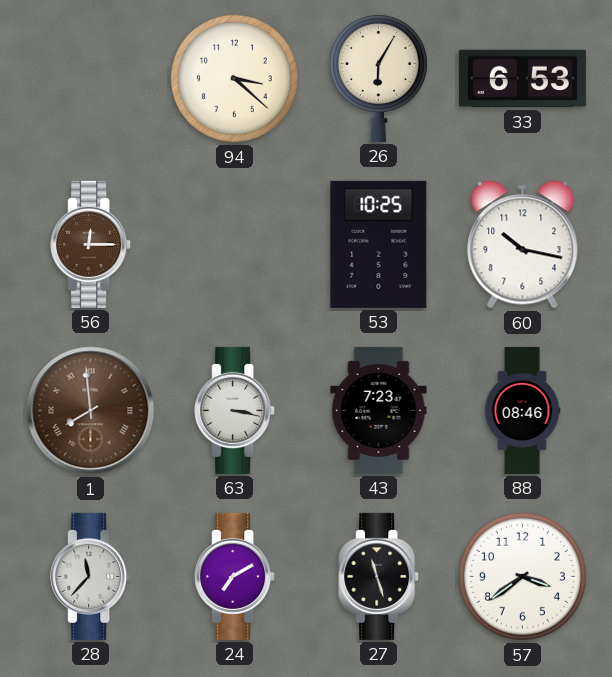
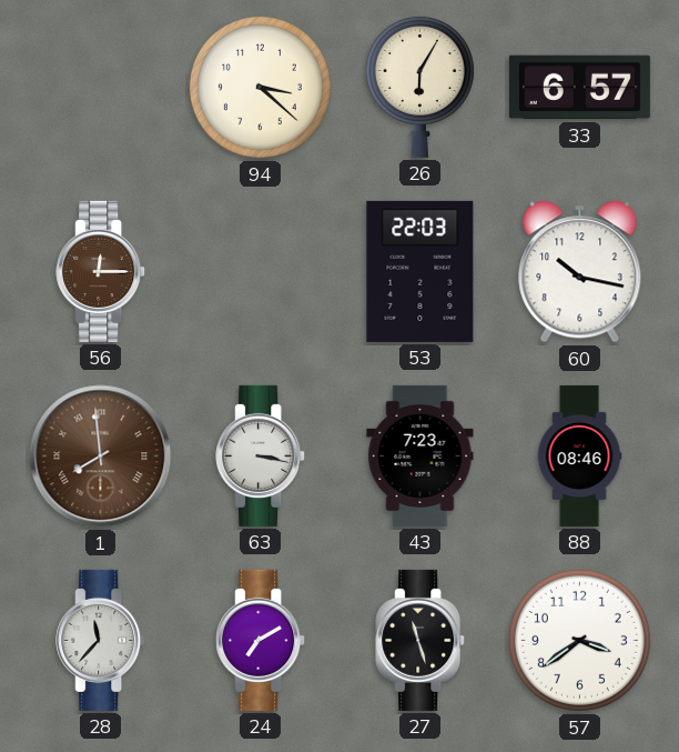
33: 6:53 -> 6:57 (579, 88)
53: 10:25 -> 22:03 (420, 271)
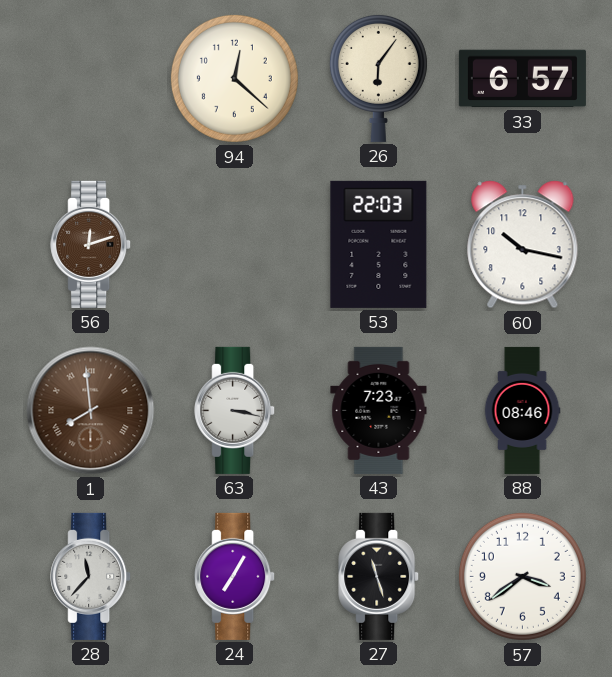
94: 3:22 -> 12:22 (234, 78)
26: 6:05 -> 6:06 (378, 78)
56: 12:15 -> 12:12 (91, 244)
24: 7:10 -> 7:05 (235, 576)
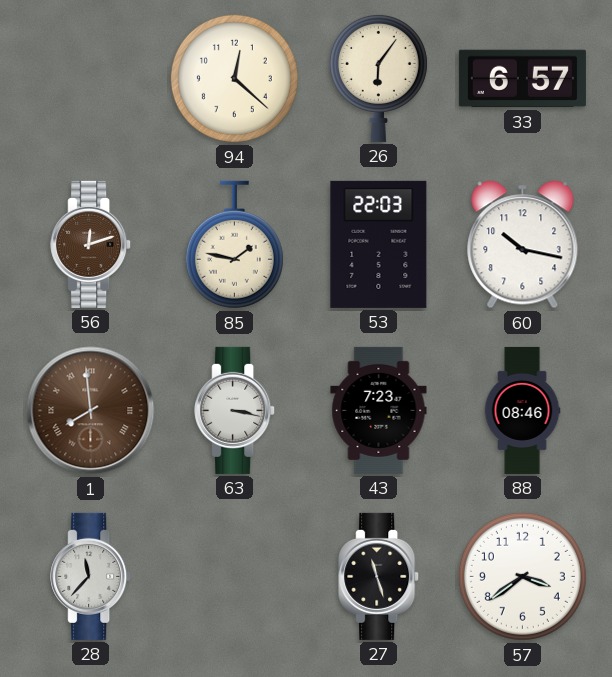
85: none -> 1:47 (234, 245)
24: 7:05 -> none (235, 576)
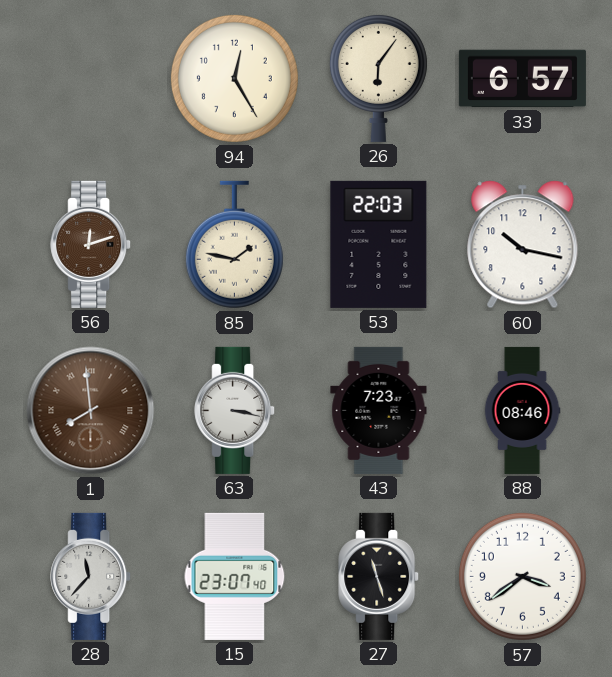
94: 12:22 -> 12:25 (234, 78)
15: none -> 23:07 (235, 576)
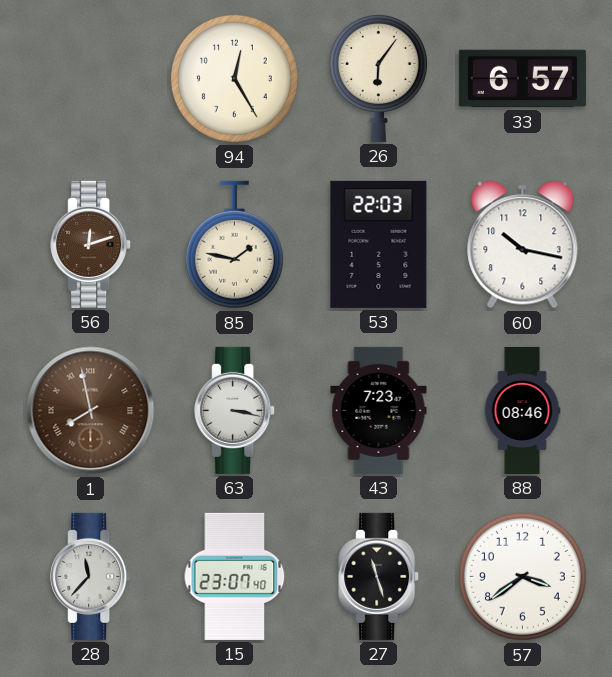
1: 7:59 -> 7:58 (91, 411)
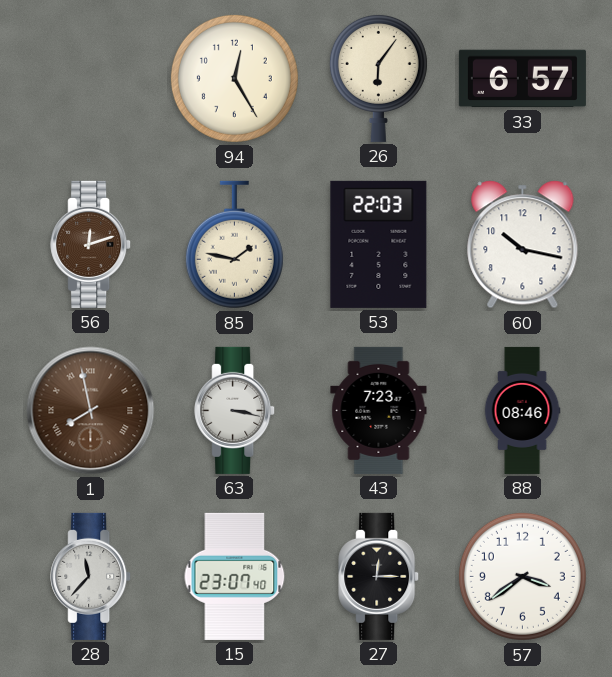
27: 11:27 -> 12:15 (379, 576)
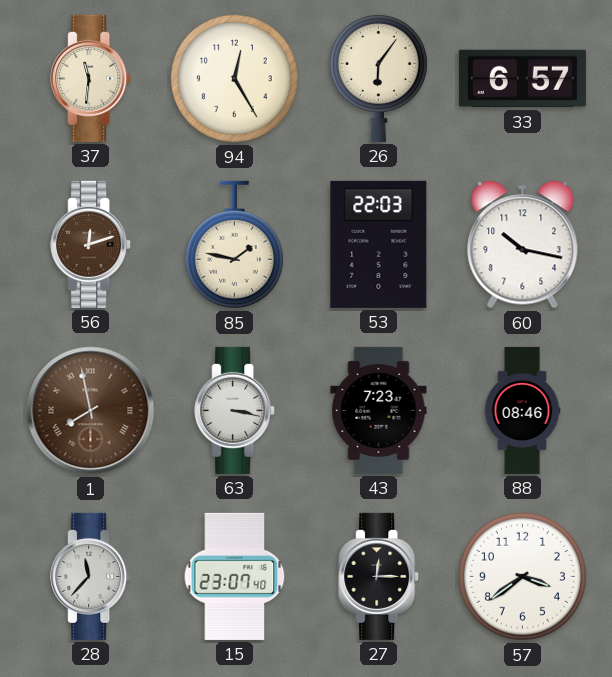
37: none -> 11:31 (91, 78)
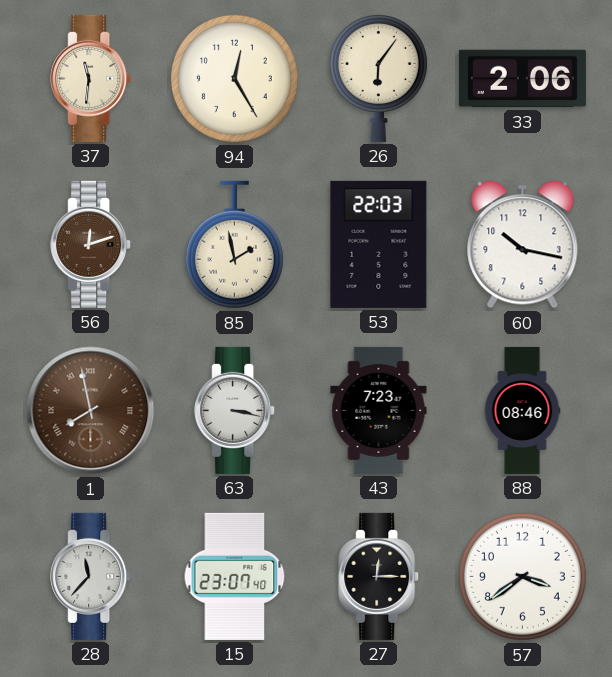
33: 6:57 -> 2:06 (522, 79)
85: 1:47 -> 1:58 (234, 245)
